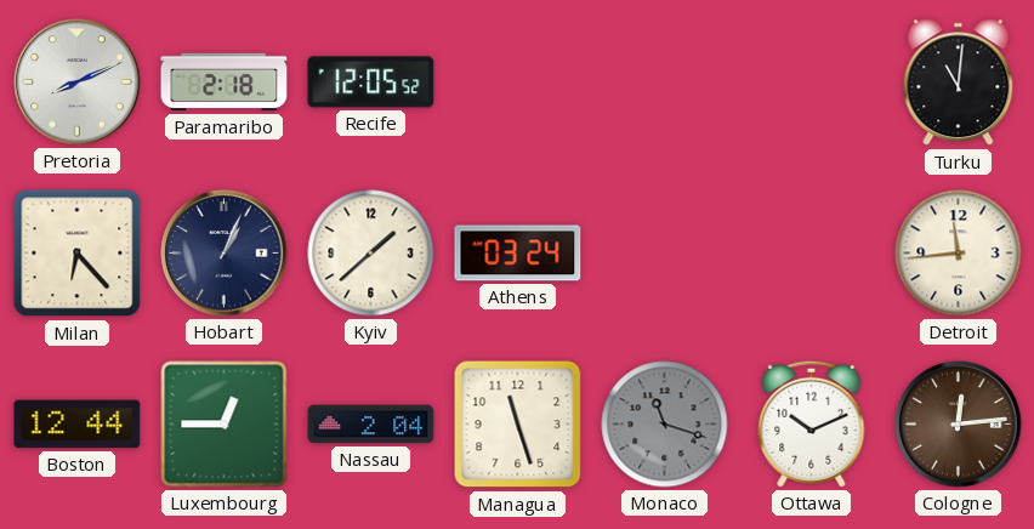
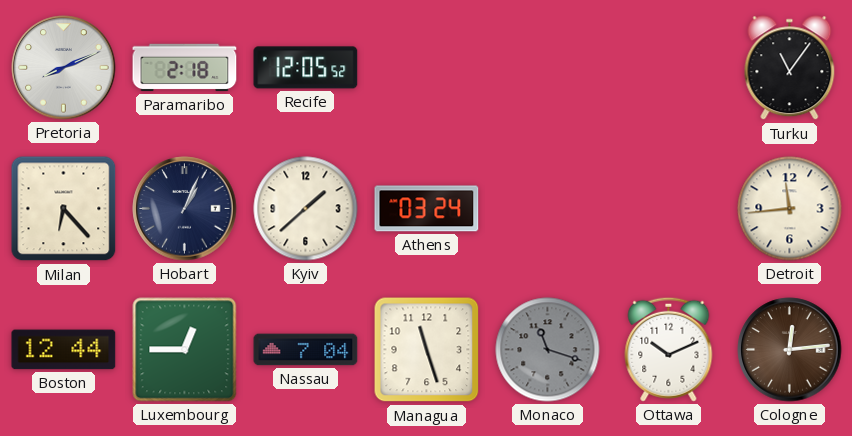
Turku: 11:01 -> 11:06 (790, 68)
Nassau: 2:04 -> 7:04 (306, 350)
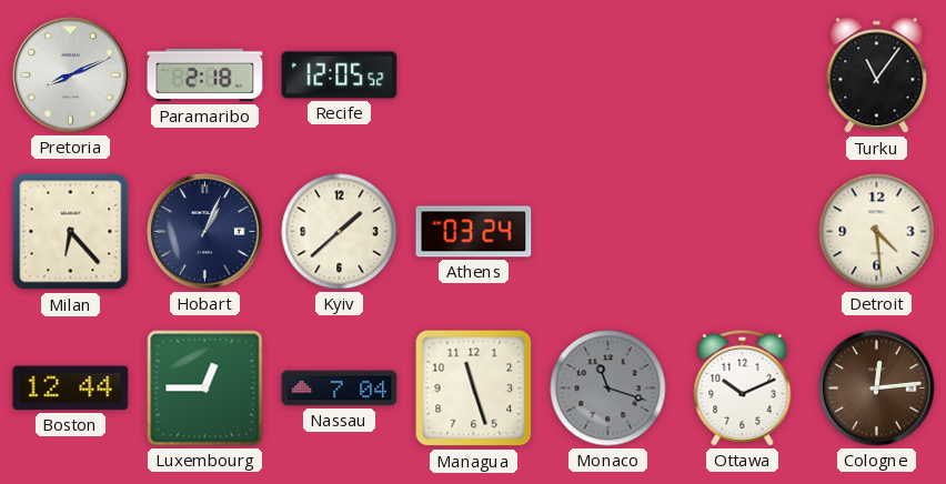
Detroit: 11:44 -> 4:29 (877, 232)
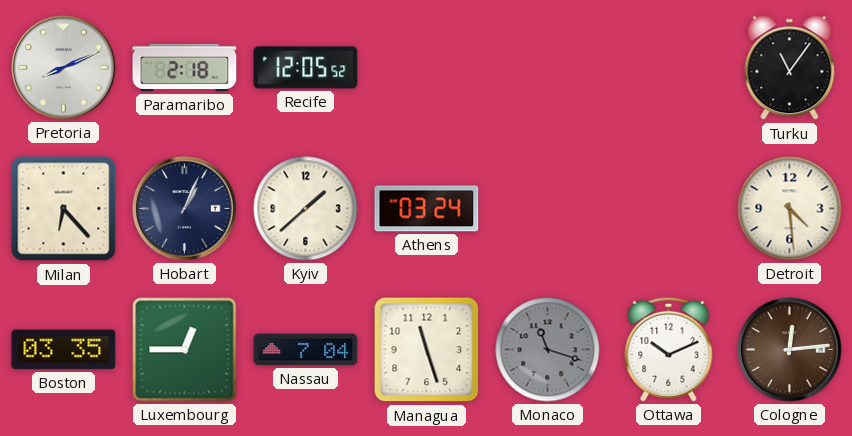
Boston: 12:44 -> 03:35 (64, 350)
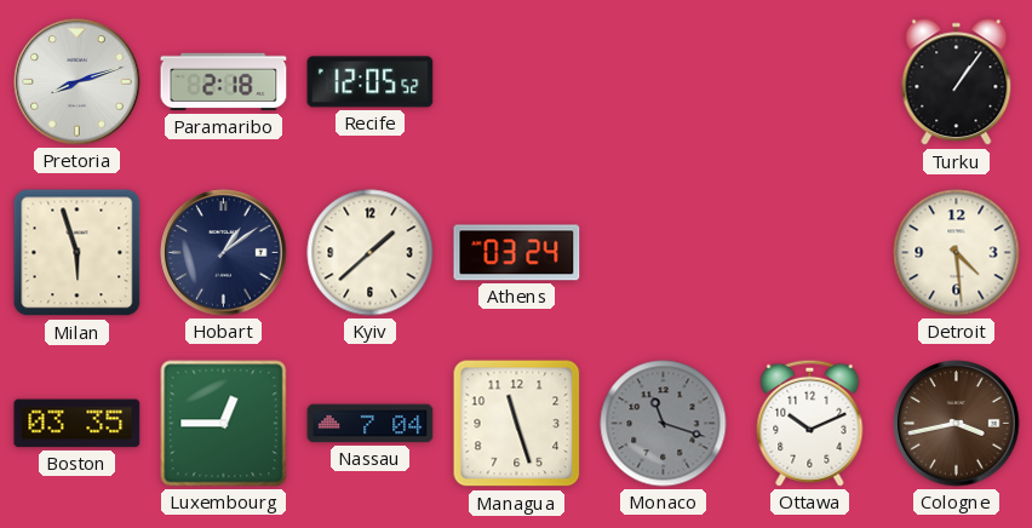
Pretoria: 8:11 -> 8:12 (78, 82)
Turku: 11:06 -> 1:06 (957, 82)
Milan: 6:23 -> 5:57 (78, 253)
Hobart: 1:04 -> 1:09 (224, 253)
Cologne: 12:14 -> 3:43 (957, 424)
